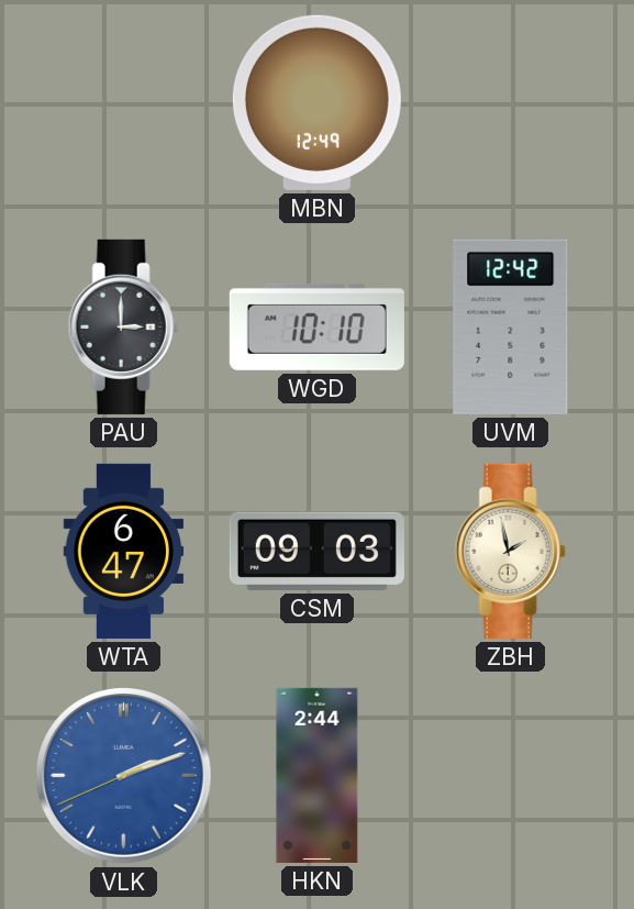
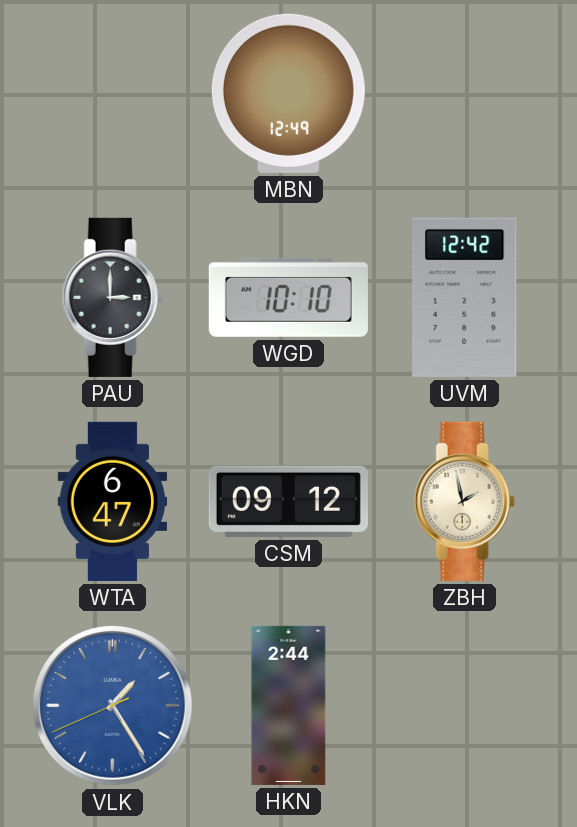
CSM: 09:03 -> 09:12 (288, 501)
VLK: 2:11 -> 1:24 (113, 706)
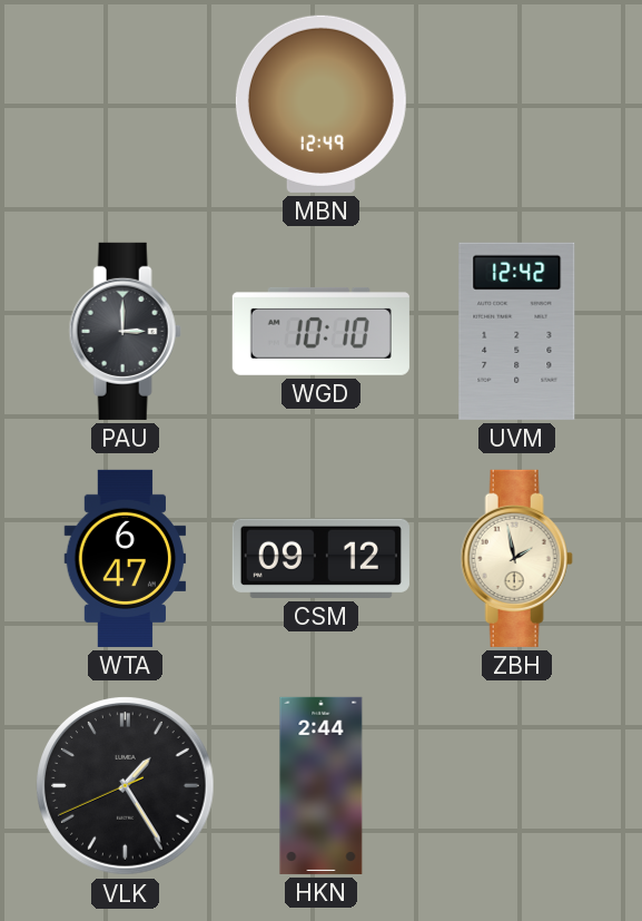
VLK dial: blue -> black (126, 786)
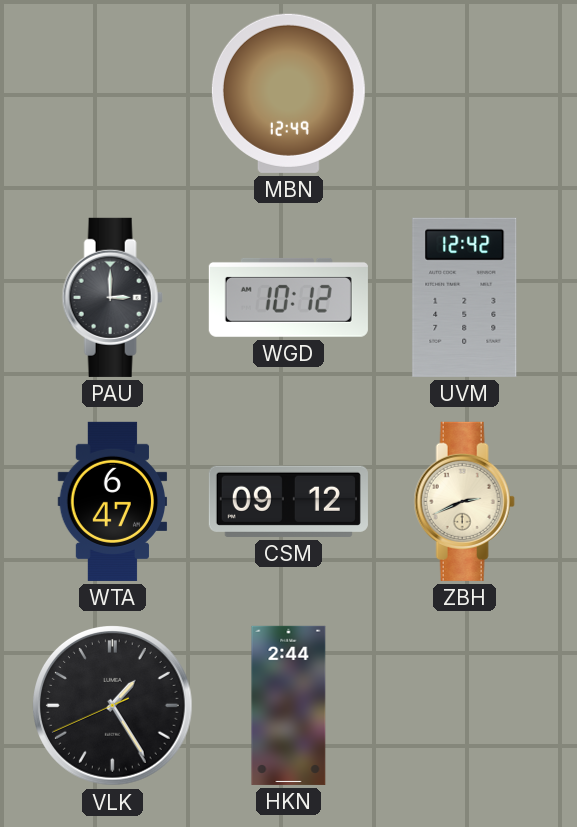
WGD: 10:10 -> 10:12 (288, 297)
ZBH: 1:58 -> 2:41 (464, 501)
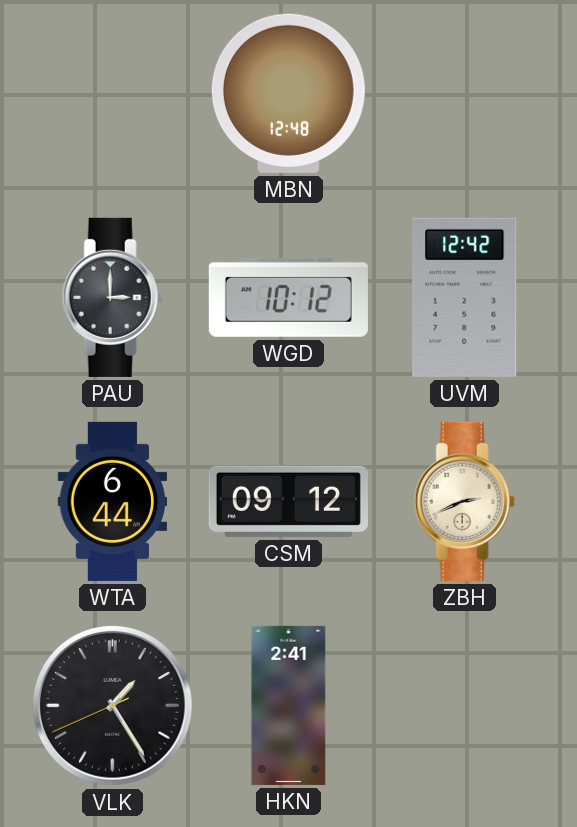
MBN: 12:49 -> 12:48 (288, 93)
WTA: 6:47 -> 6:44 (113, 501)
HKN: 2:44 -> 2:41 (289, 705)
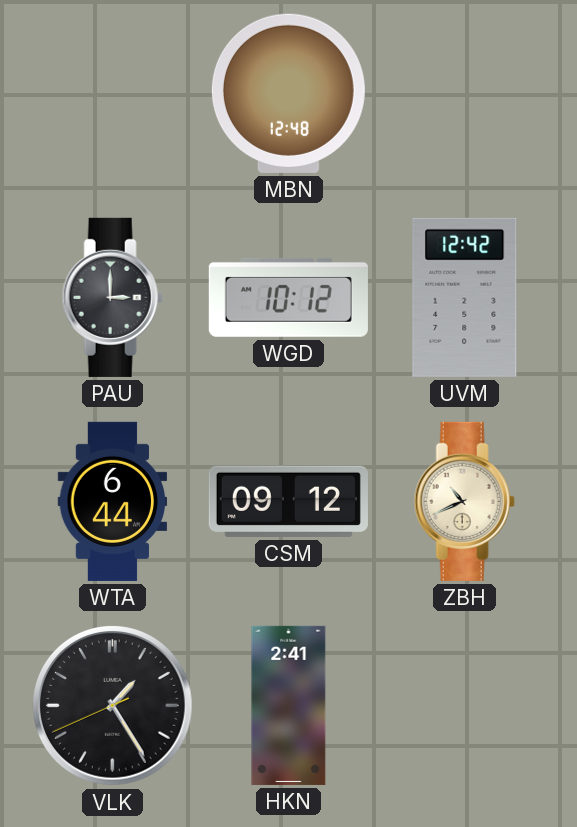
ZBH: 2:41 -> 10:41 (464, 501)
